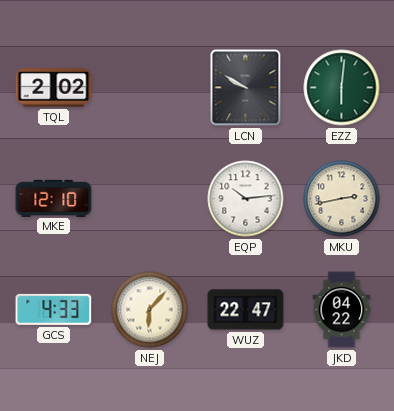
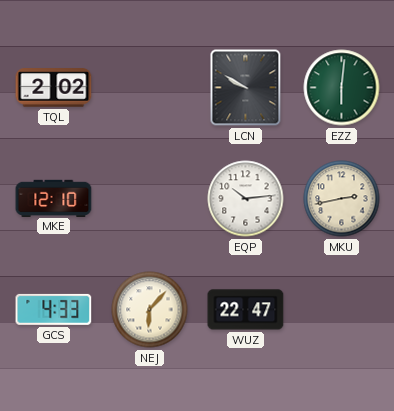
JKD: 04:22 -> none (342, 310)
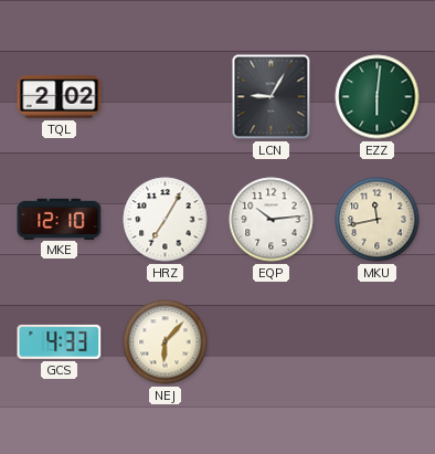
LCN: 9:50 -> 9:05 (272, 97)
HRZ: none -> 7:05 (166, 220)
MKU: 2:43 -> 11:43 (378, 220)
WUZ: 22:47 -> none (246, 310)
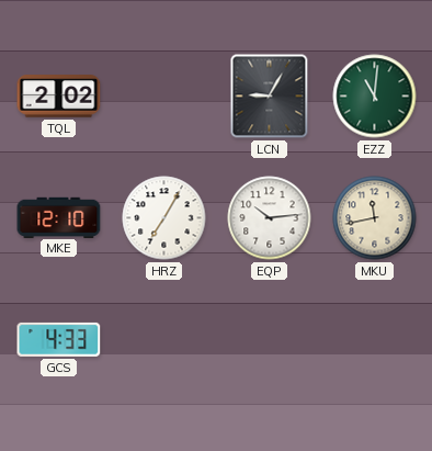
EZZ: 6:01 -> 11:01 (375, 97)
NEJ: 6:07 -> none (166, 342)
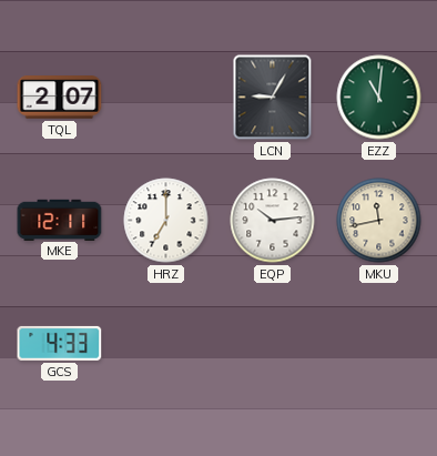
TQL: 2:02 -> 2:07 (60, 98)
MKE: 12:10 -> 12:11 (60, 220)
HRZ: 7:05 -> 7:00 (166, 221)
